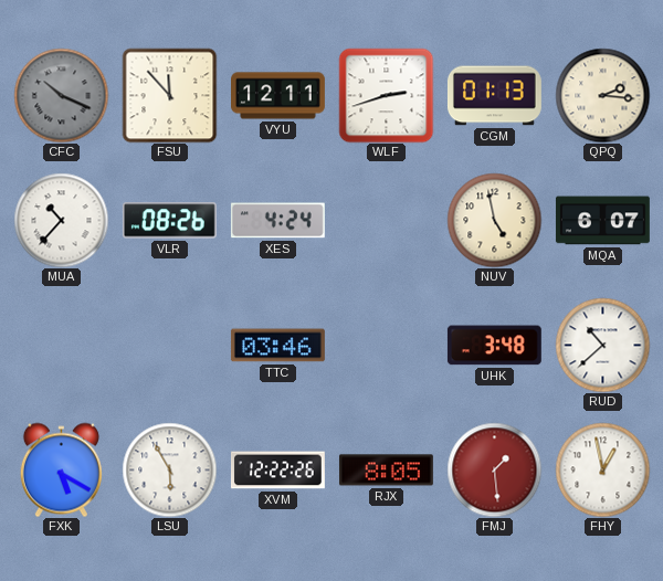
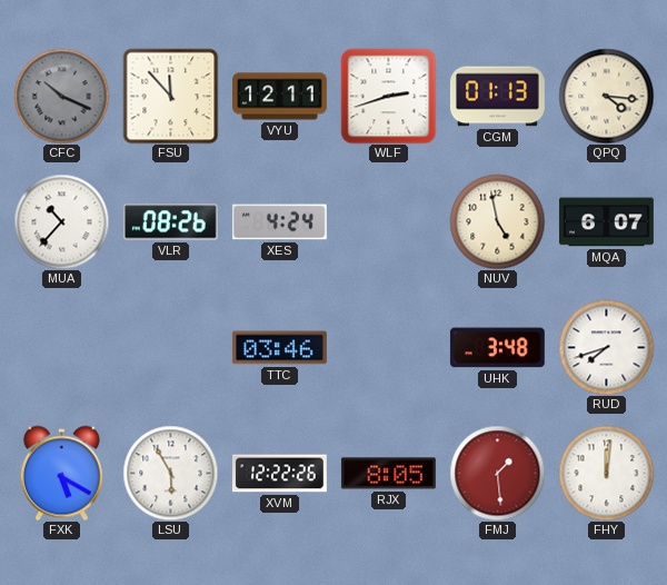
QPQ: 2:16 -> 4:16 (606, 96)
RUD: 10:38 -> 7:42 (606, 347)
FHY: 12:58 -> 12:01 (606, 473)
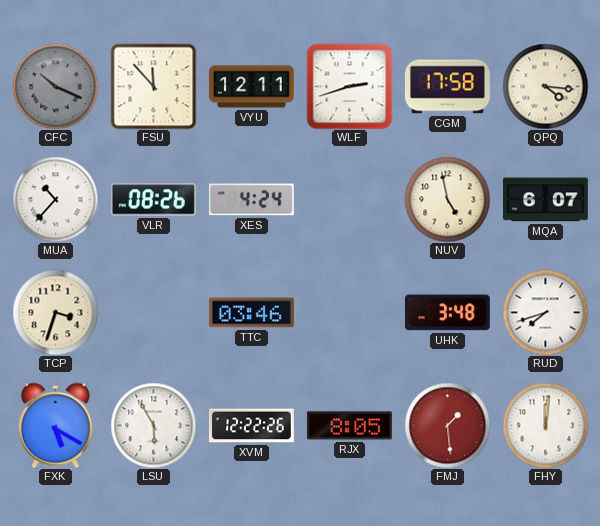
CGM: 01:13 -> 17:58 (447, 87)
TCP: none -> 3:33 (55, 312)
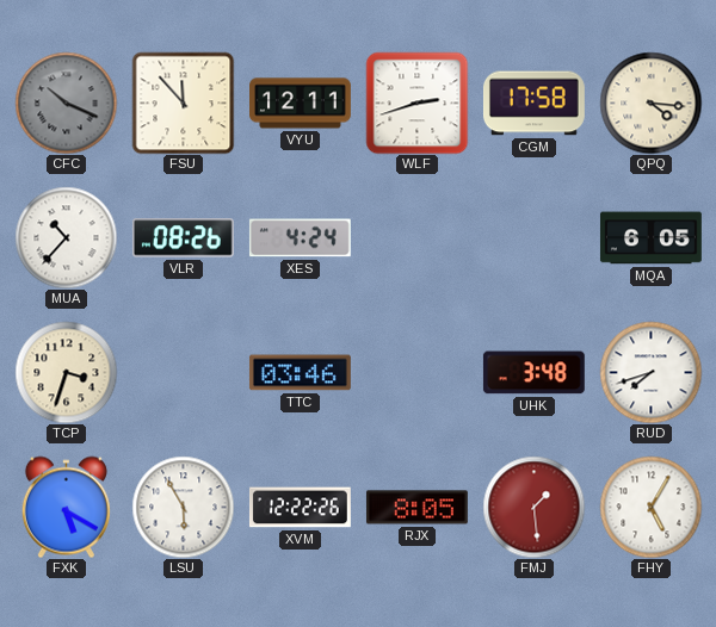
NUV: 4:58 -> none (447, 199)
MQA: 6:07 -> 6:05 (650, 238)
FHY: 12:01 -> 5:05 (650, 507)
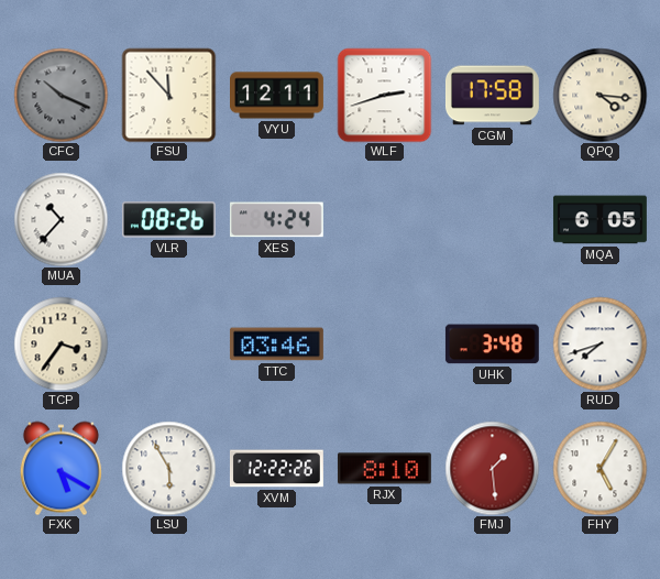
TCP: 3:33 -> 3:36 (61, 343)
RJX: 8:05 -> 8:10 (384, 469)
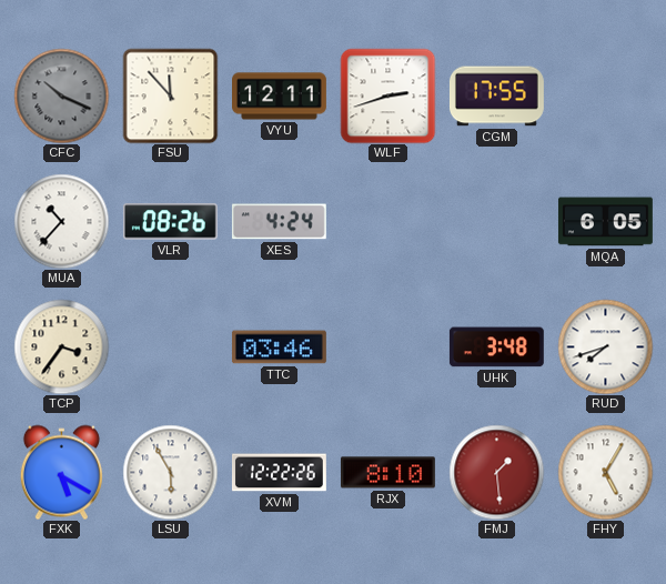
CGM: 17:58 -> 17:55 (496, 97)
QPQ: 4:16 -> none (599, 95)
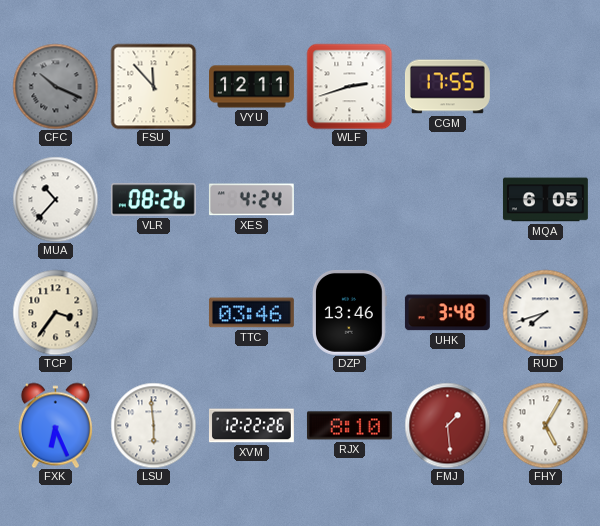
DZP: none -> 13:46 (349, 312)
FXK: 5:20 -> 6:26 (55, 425)
LSU: 5:55 -> 5:59 (153, 425)
